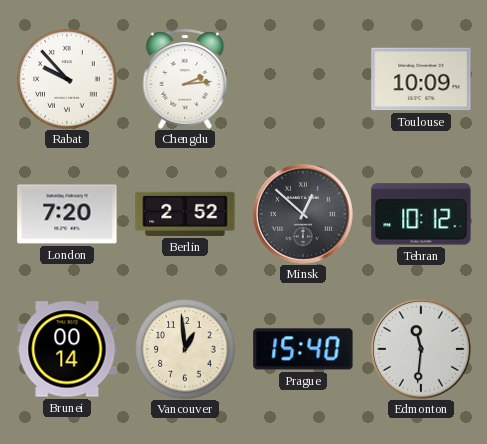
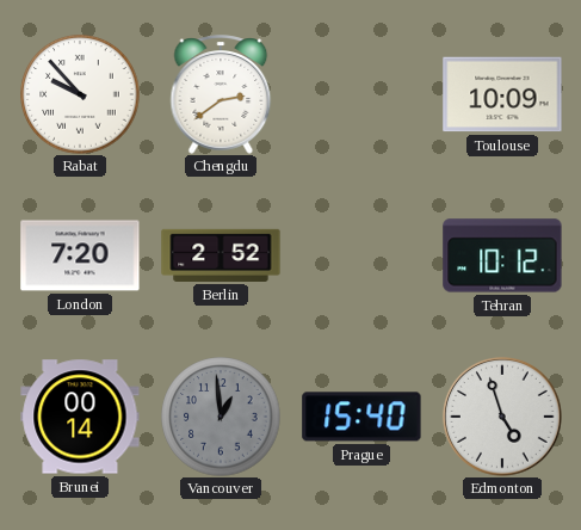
Chengdu: 2:14 -> 2:39 (221, 94)
Minsk: 12:52 -> none (303, 214)
Vancouver dial: cream -> grey (221, 417)
Edmonton: 11:31 -> 4:57 (502, 417)
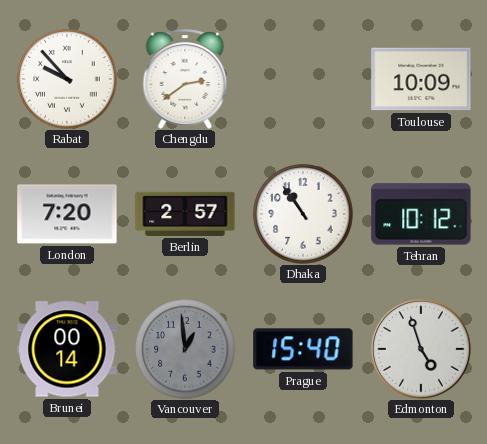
Berlin: 2:52 -> 2:57 (185, 214)
Dhaka: none -> 10:54 (303, 214)
